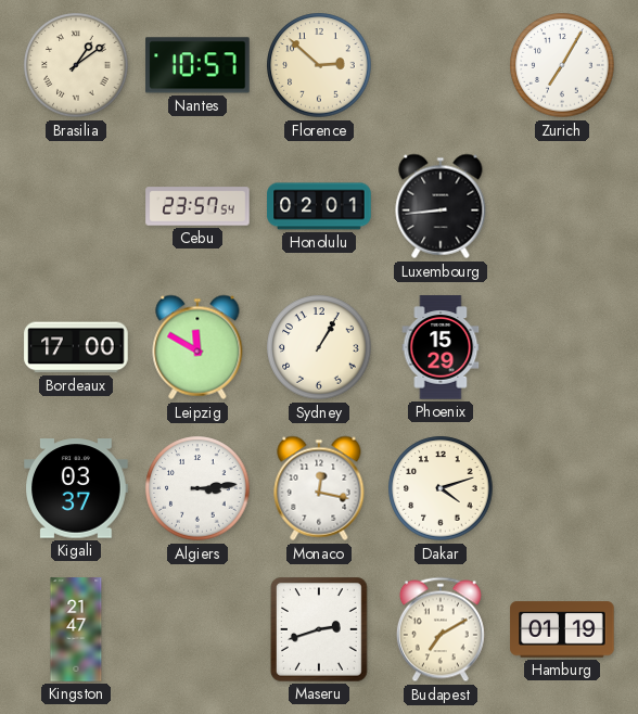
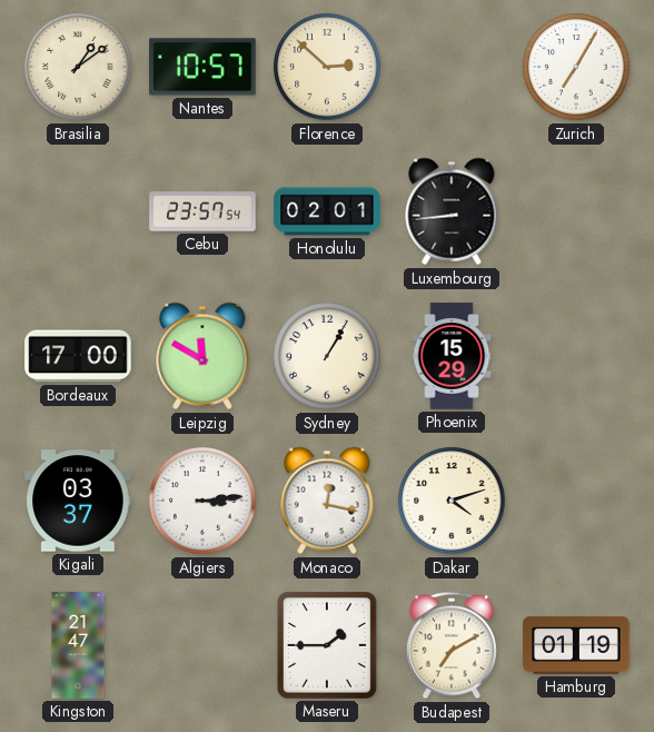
Maseru: 2:42 -> 1:45 (327, 646)
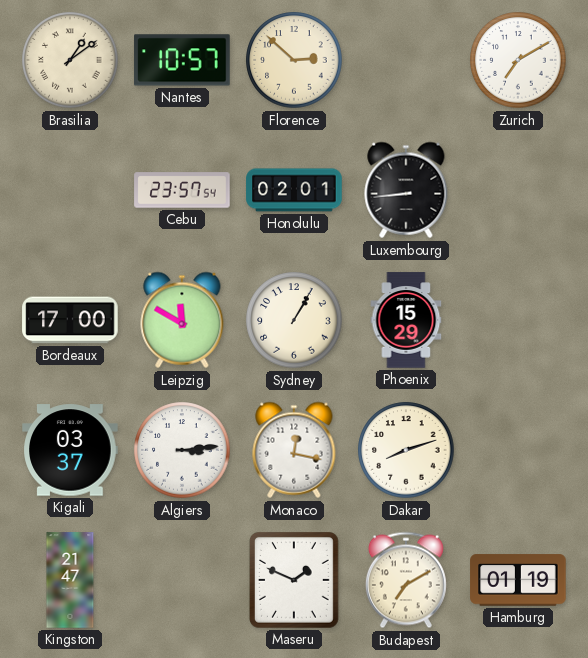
Zurich: 7:05 -> 7:10 (518, 60)
Dakar: 4:12 -> 8:12 (406, 450)
Maseru: 1:45 -> 1:49 (294, 581)
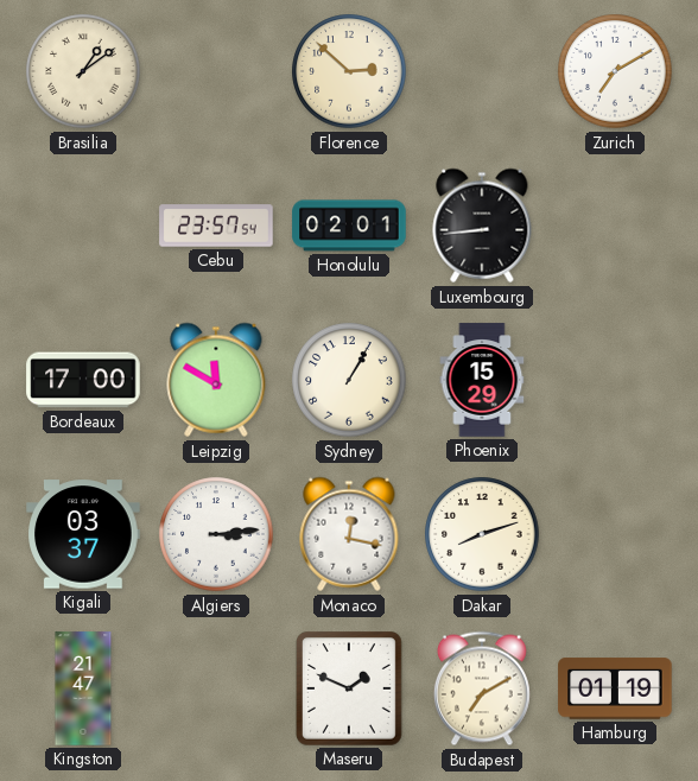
Nantes: 10:57 -> none (182, 60)
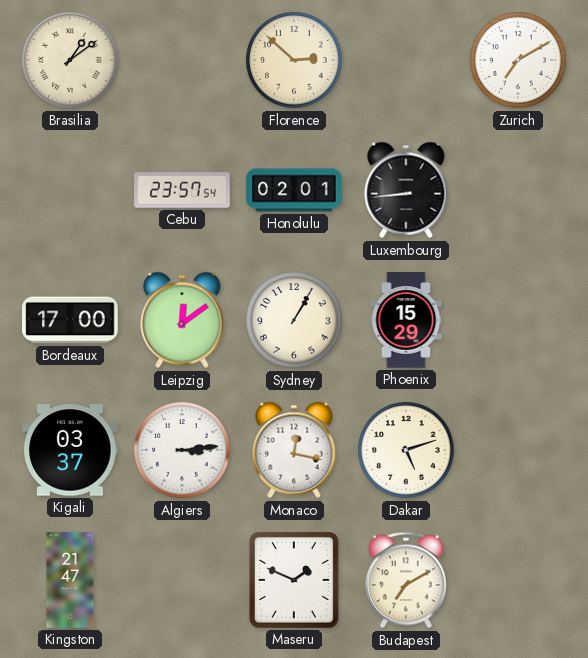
Leipzig: 11:50 -> 12:09 (182, 320)
Dakar: 8:12 -> 5:12 (406, 450)
Hamburg: 01:19 -> none (615, 688)
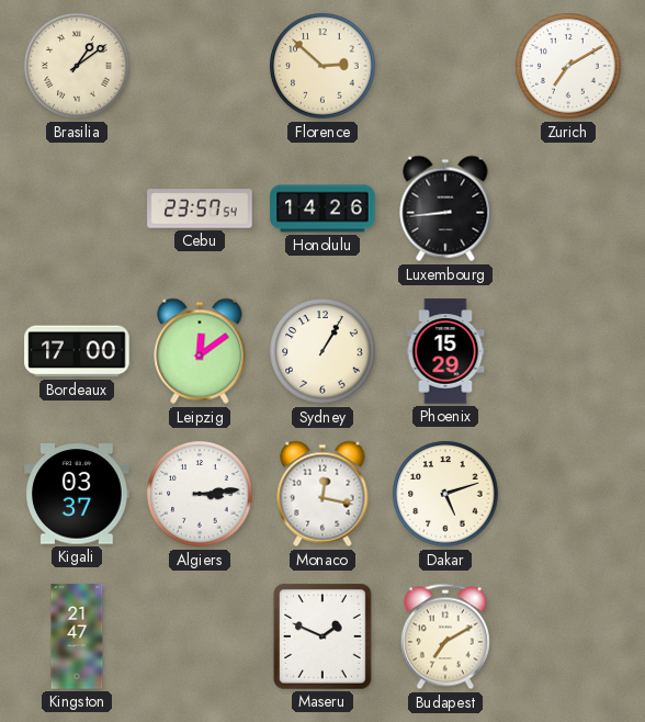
Honolulu: 02:01 -> 14:26 (322, 208)
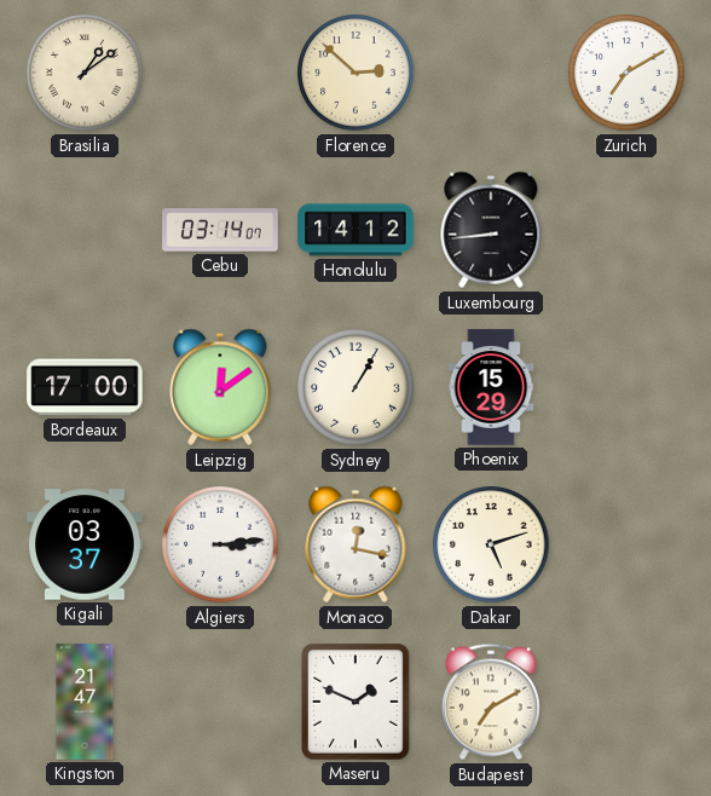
Cebu: 23:57 -> 03:14 (220, 230)
Honolulu: 14:26 -> 14:12 (355, 230)
